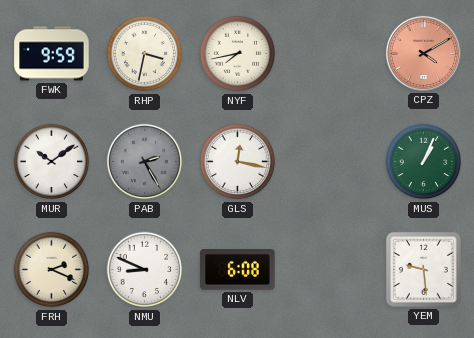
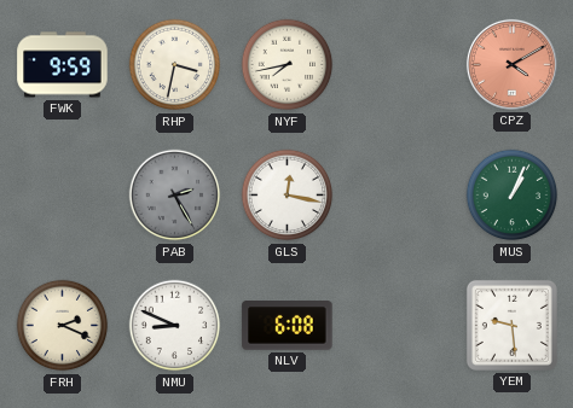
MUR: 10:09 -> none (52, 162)
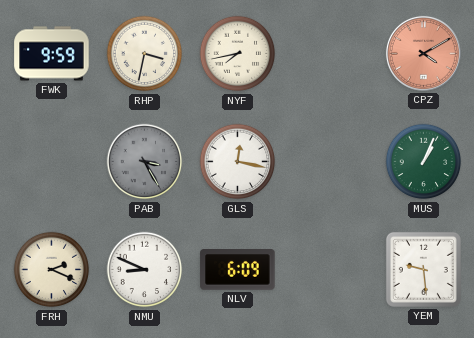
PAB: 2:25 -> 3:25 (145, 162)
NLV: 6:08 -> 6:09 (238, 270)
